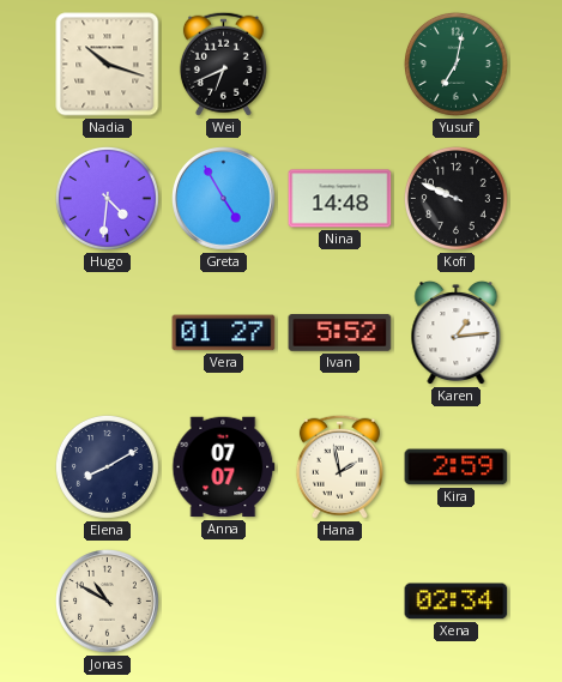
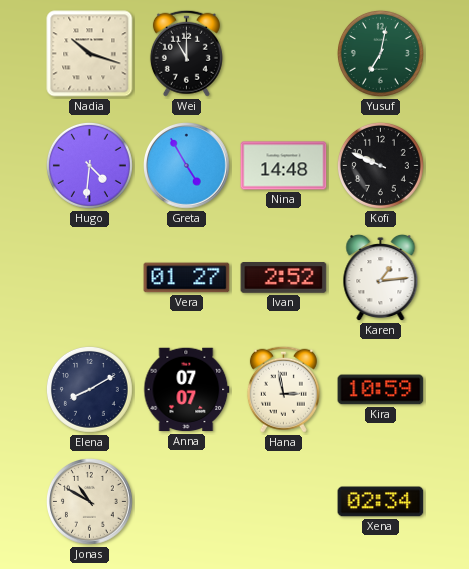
Wei: 6:41 -> 11:00 (186, 53)
Ivan: 5:52 -> 2:52 (284, 278)
Hana: 1:58 -> 2:58 (283, 389)
Kira: 2:59 -> 10:59 (381, 390)
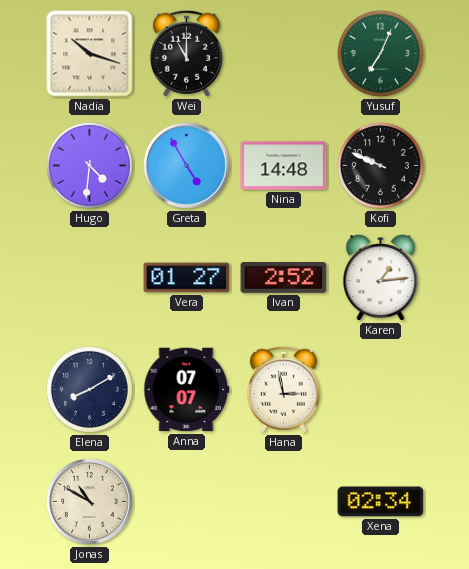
Yusuf: 7:02 -> 7:04 (380, 53)
Kira: 10:59 -> none (381, 390)
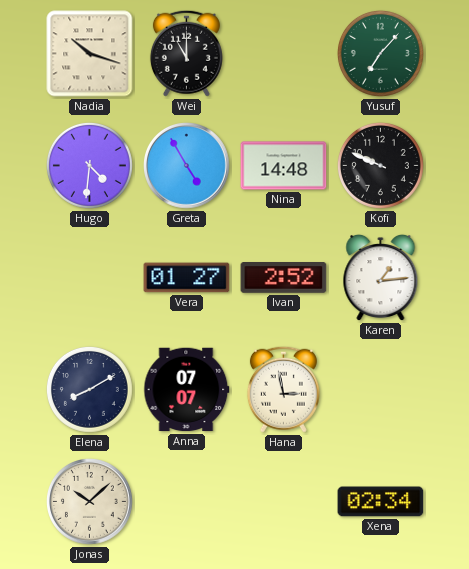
Yusuf: 7:04 -> 7:07 (380, 53)
Jonas: 10:50 -> 10:08 (90, 502)
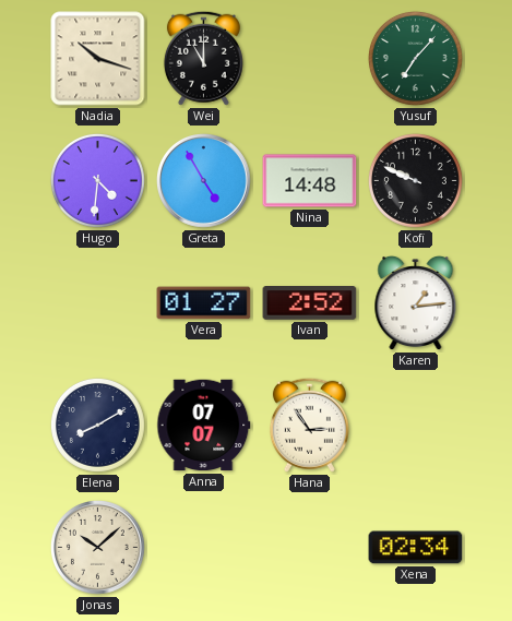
Hana: 2:58 -> 2:54 (309, 425)
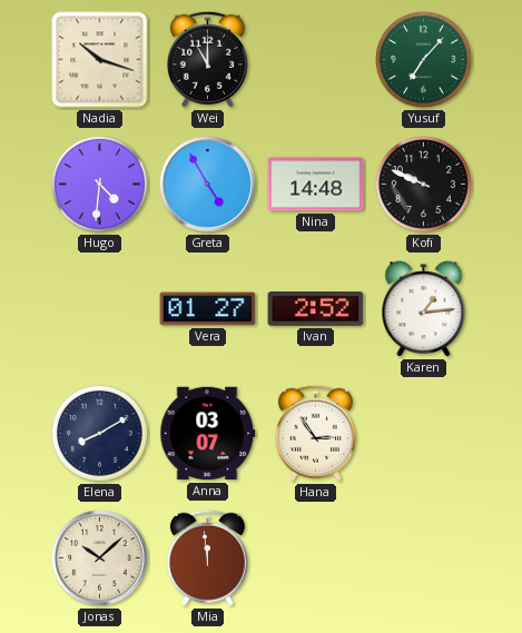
Anna: 07:07 -> 03:07 (208, 434)
Mia: none -> 11:59 (207, 557)
Xena: 02:34 -> none (416, 548)
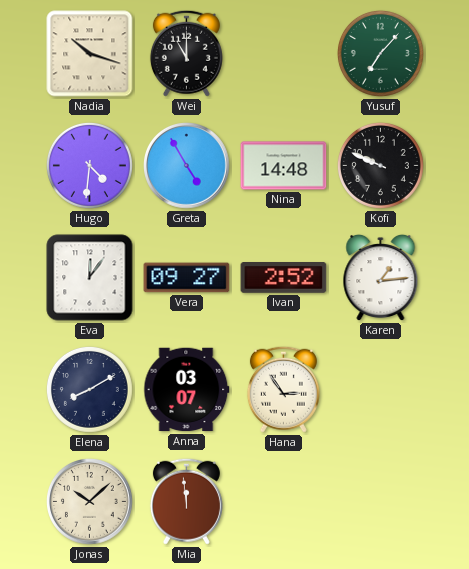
Eva: none -> 12:06 (90, 278)
Vera: 01:27 -> 09:27 (187, 278)
